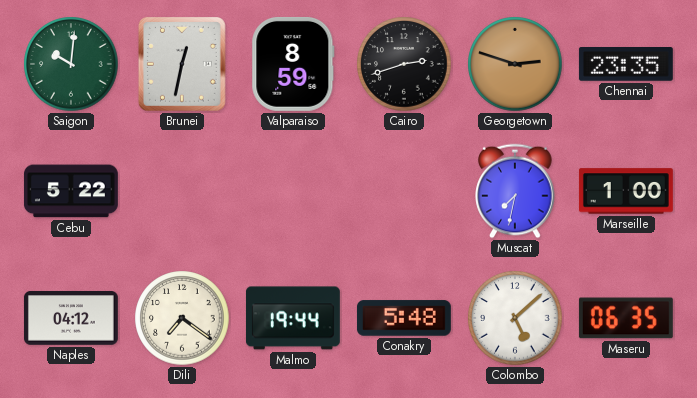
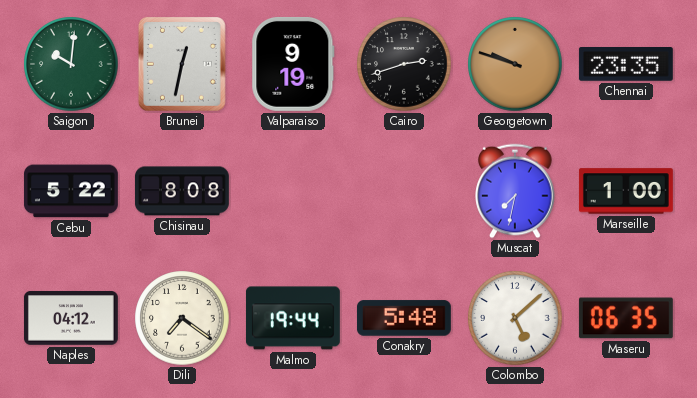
Valparaiso: 8:59 -> 9:19 (293, 64)
Georgetown: 2:48 -> 9:48 (515, 64)
Chisinau: none -> 8:08 (182, 191)
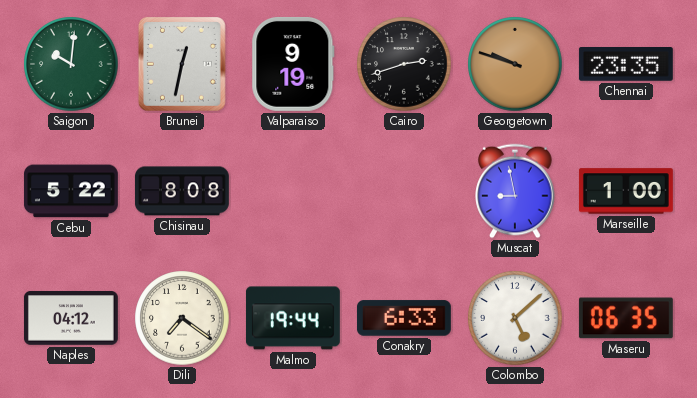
Muscat: 7:32 -> 8:58 (515, 191)
Conakry: 5:48 -> 6:33 (404, 318)
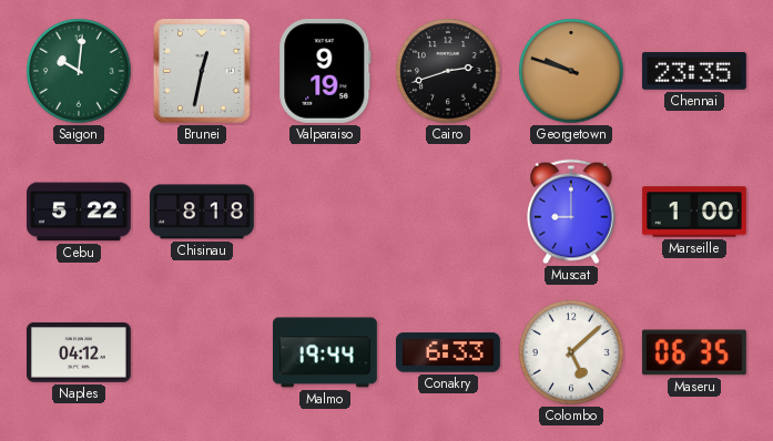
Chisinau: 8:08 -> 8:18 (202, 212)
Muscat: 8:58 -> 9:00 (571, 212)
Dili: 7:21 -> none (182, 318)
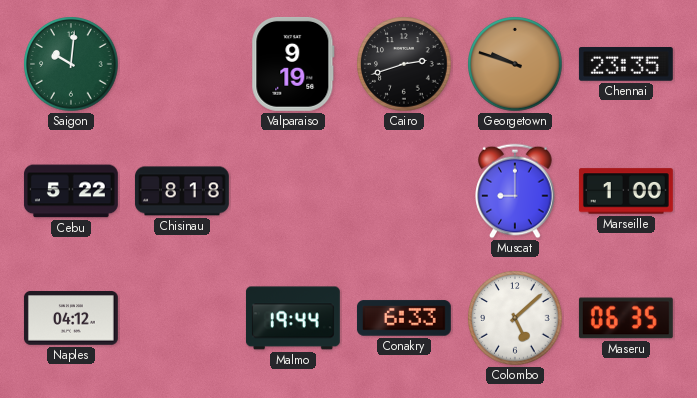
Brunei: 12:32 -> none (202, 71)
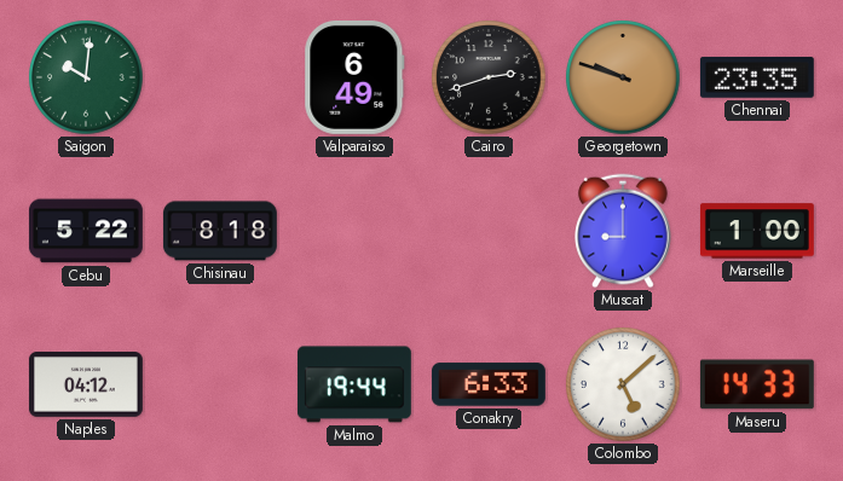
Valparaiso: 9:19 -> 6:49 (354, 77)
Maseru: 06:35 -> 14:33 (757, 384)
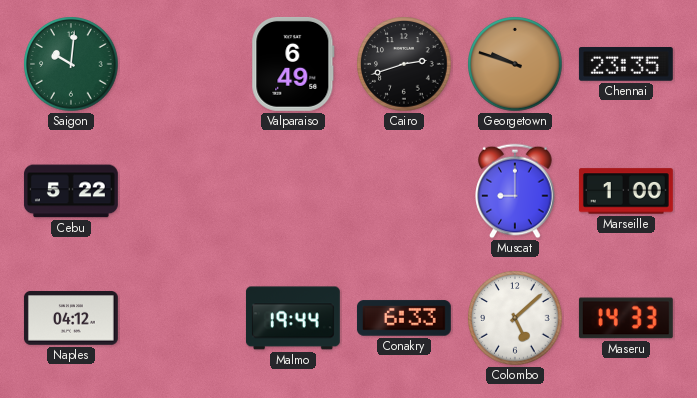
Chisinau: 8:18 -> none (220, 231)
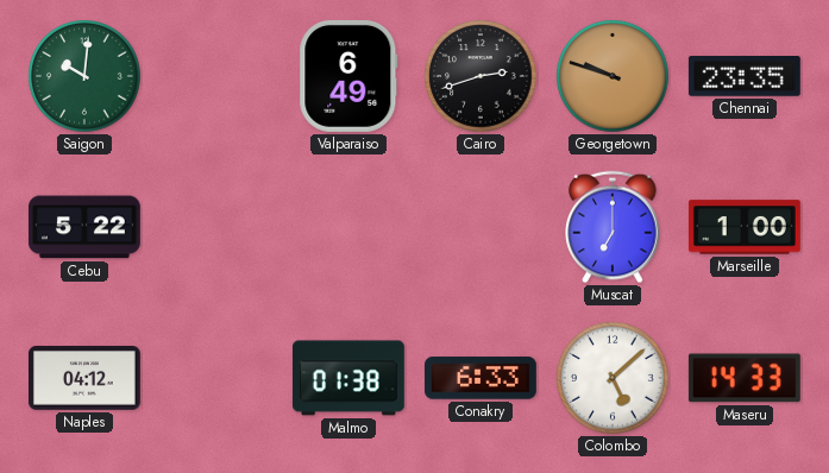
Muscat: 9:00 -> 7:00 (613, 227)
Malmo: 19:44 -> 01:38 (348, 378)
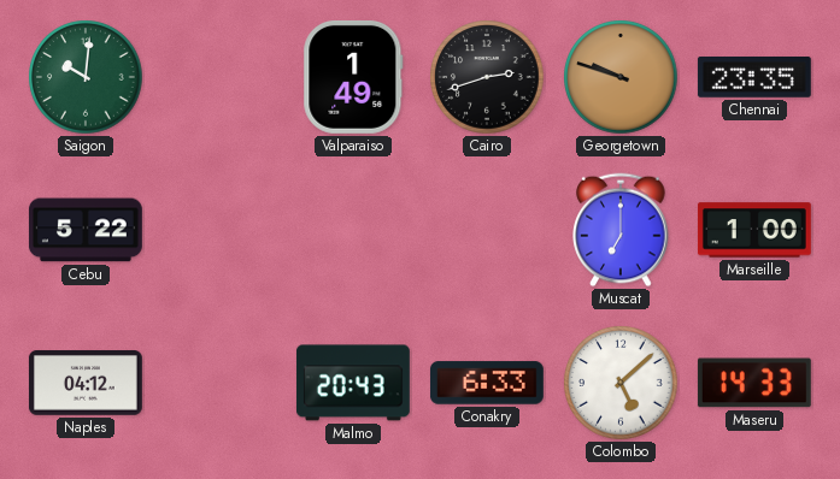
Valparaiso: 6:49 -> 1:49 (353, 77)
Malmo: 01:38 -> 20:43 (353, 383)
